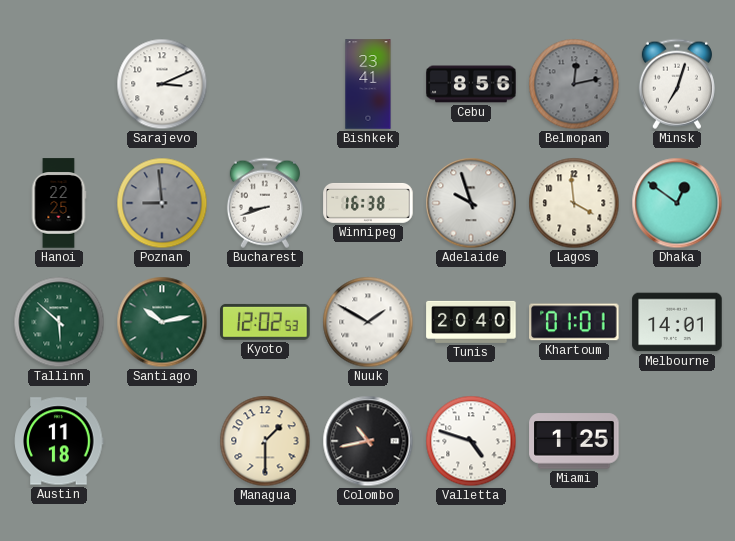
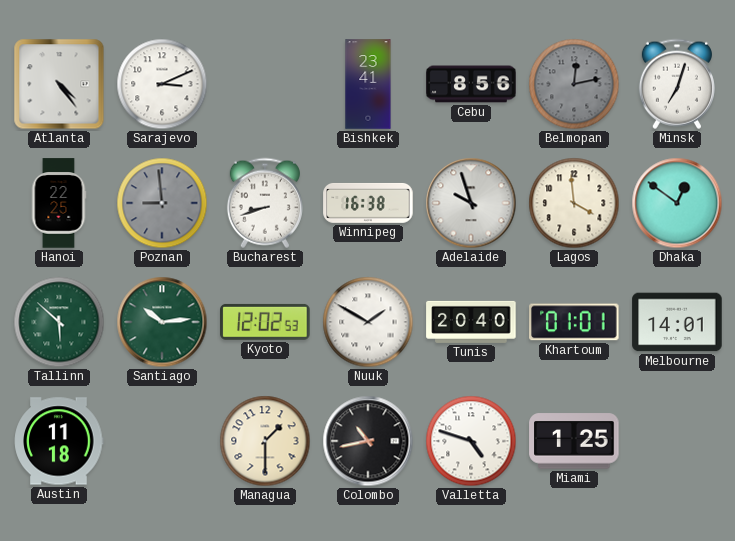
Atlanta: none -> 4:24 (59, 84)
Santiago: 10:13 -> 10:14 (162, 322)
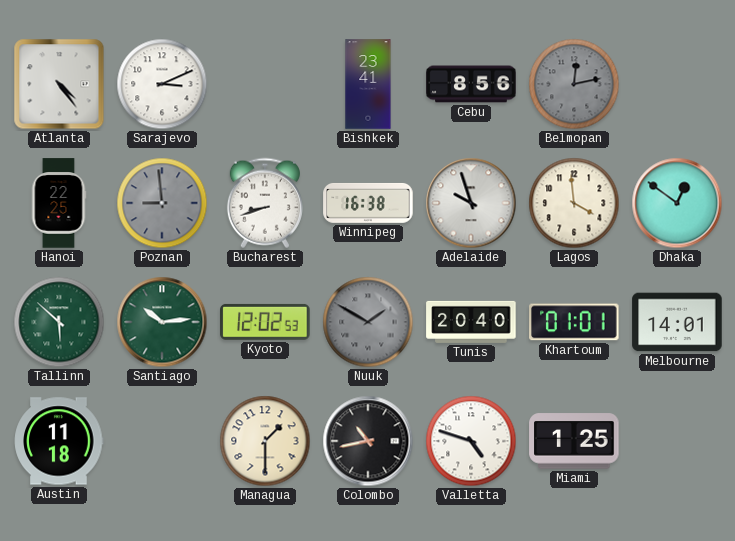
Minsk: 7:03 -> none (677, 84)
Nuuk dial: white -> grey (368, 322)
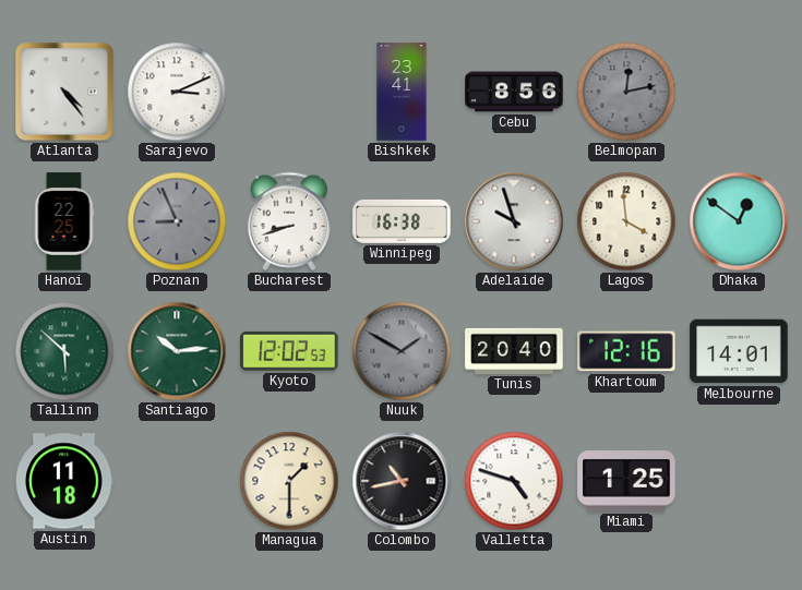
Poznan: 8:59 -> 8:56 (177, 221)
Khartoum: 01:01 -> 12:16 (626, 351)
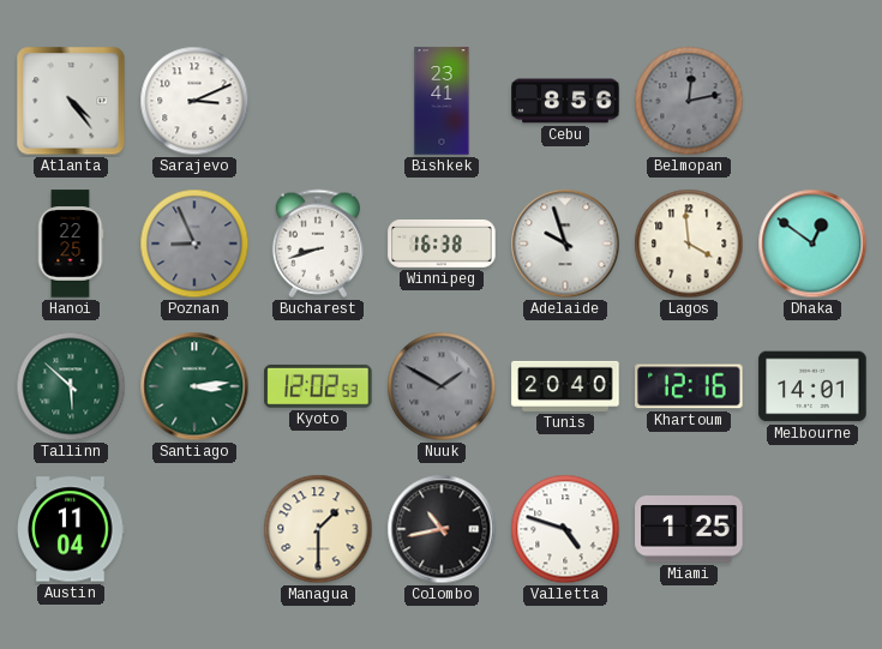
Santiago: 10:14 -> 3:14 (194, 386)
Austin: 11:18 -> 11:04 (71, 529)
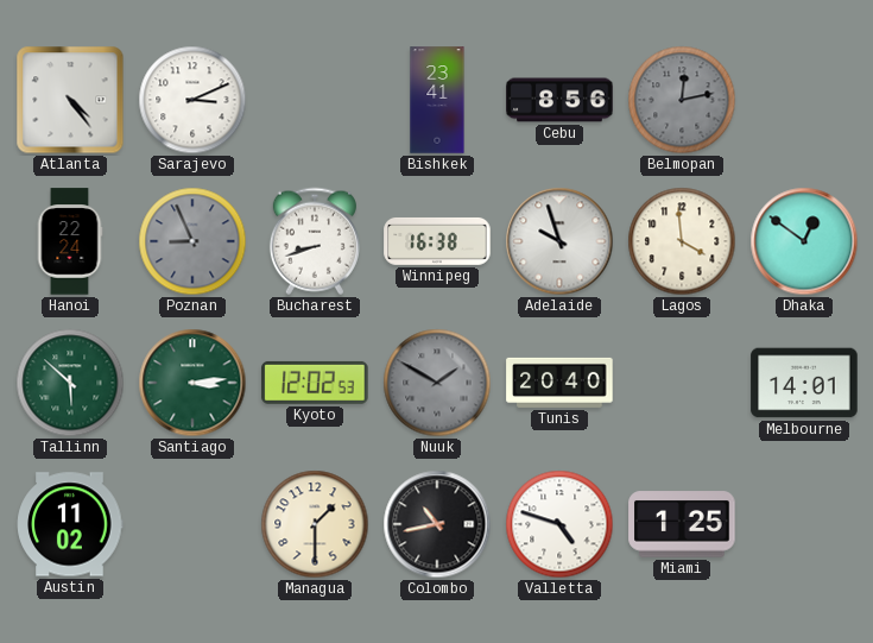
Hanoi: 22:25 -> 22:24 (70, 241)
Khartoum: 12:16 -> none (689, 386)
Austin: 11:04 -> 11:02 (70, 524)
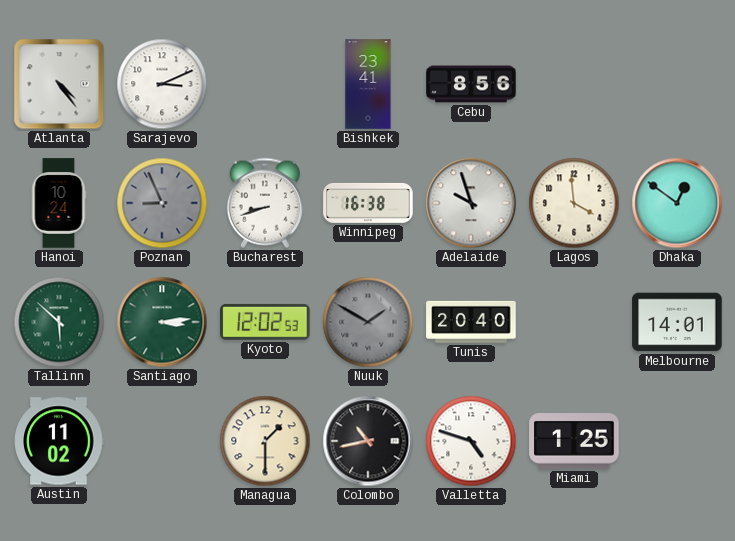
Belmopan: 12:13 -> none (682, 100)
Hanoi: 22:24 -> 10:24 (59, 203)
